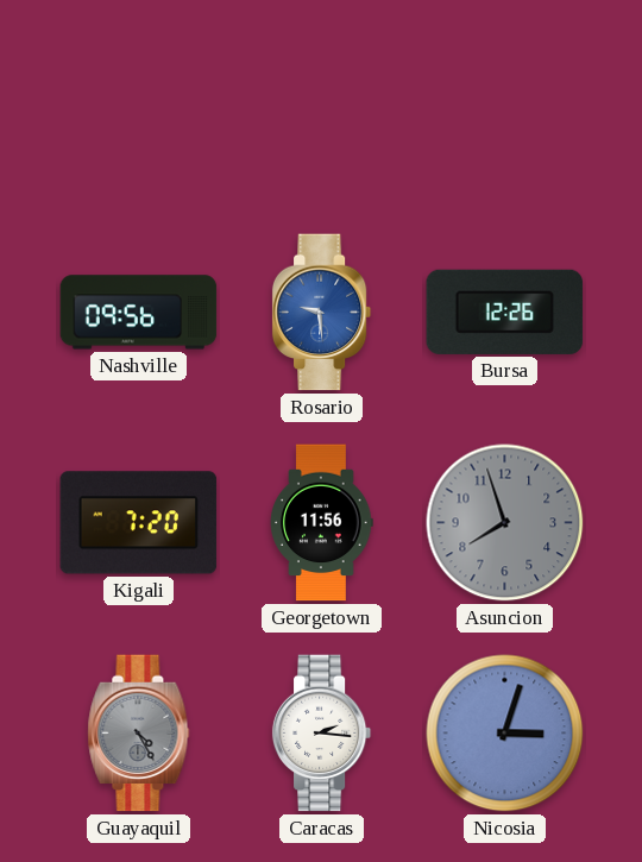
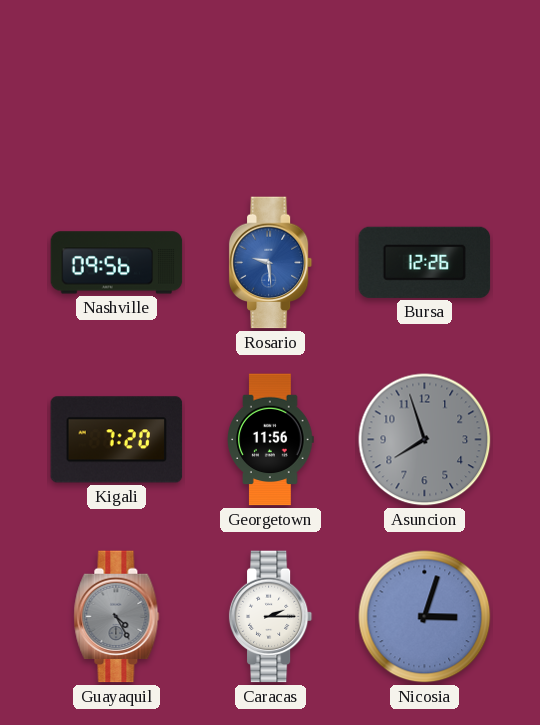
Caracas: 2:16 -> 2:15 (271, 617)
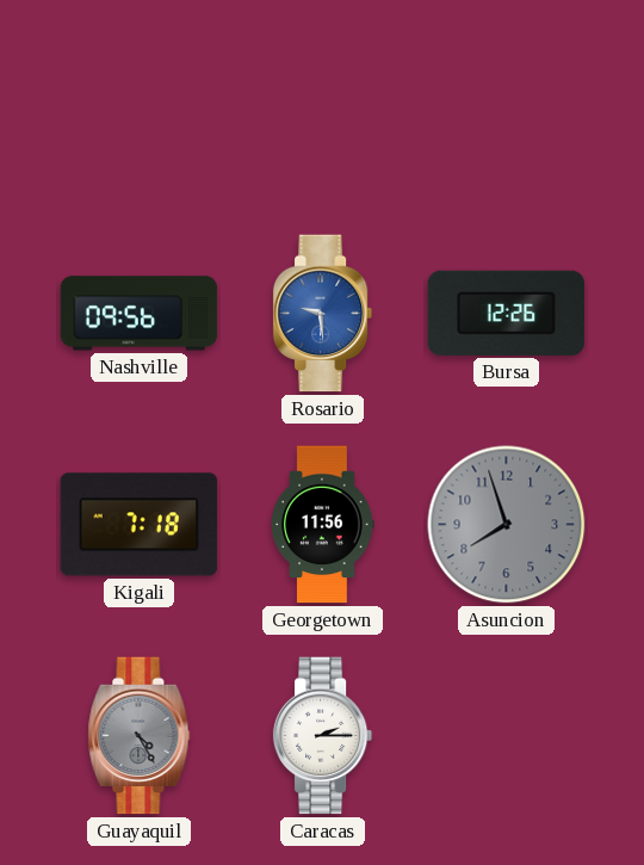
Kigali: 7:20 -> 7:18 (140, 525)
Nicosia: 3:03 -> none (425, 617)
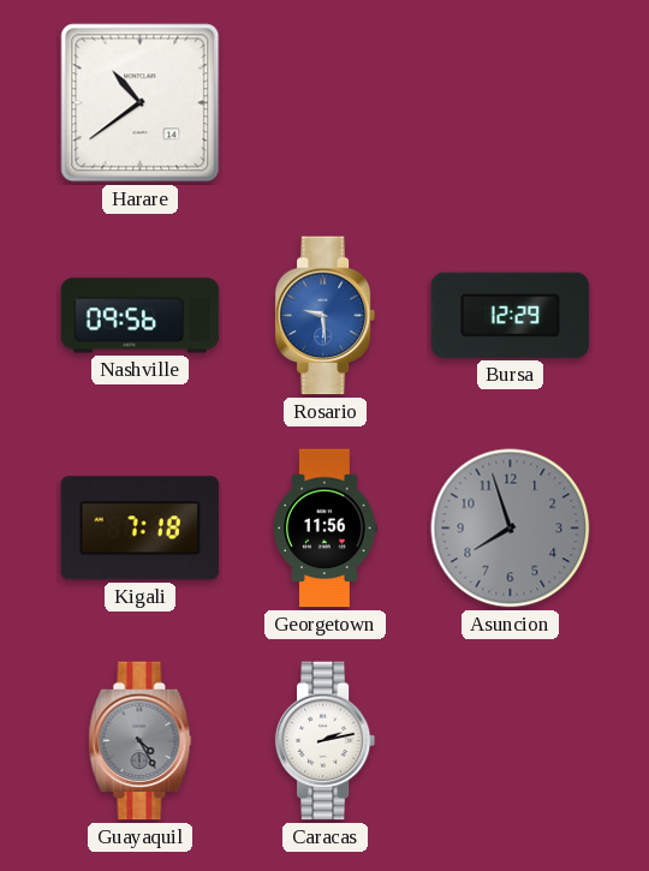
Harare: none -> 10:39 (141, 103)
Bursa: 12:26 -> 12:29 (511, 315)
Caracas: 2:15 -> 2:13 (326, 741)
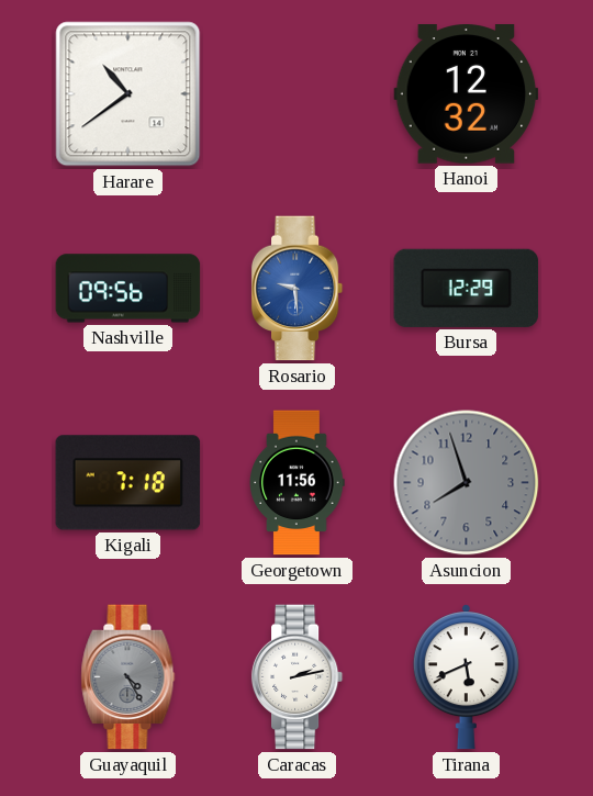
Hanoi: none -> 12:32 (467, 94)
Tirana: none -> 5:41 (466, 677)
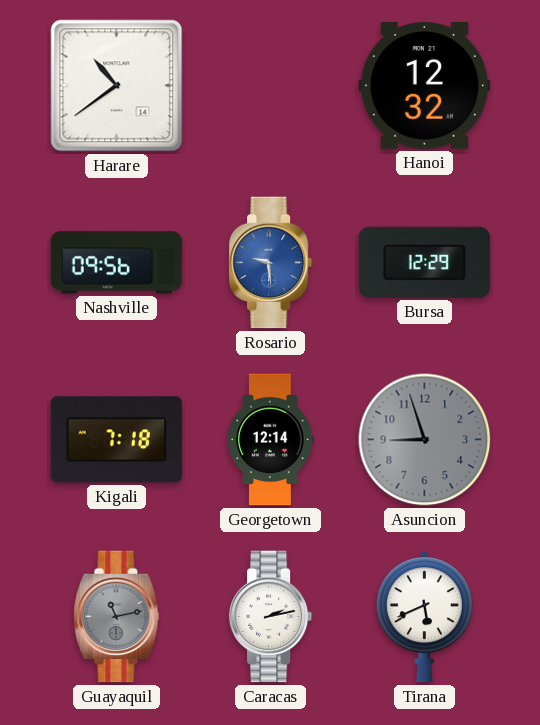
Georgetown: 11:56 -> 12:14 (271, 440)
Asuncion: 7:57 -> 8:57 (425, 440)
Guayaquil: 4:25 -> 11:13 (117, 617)
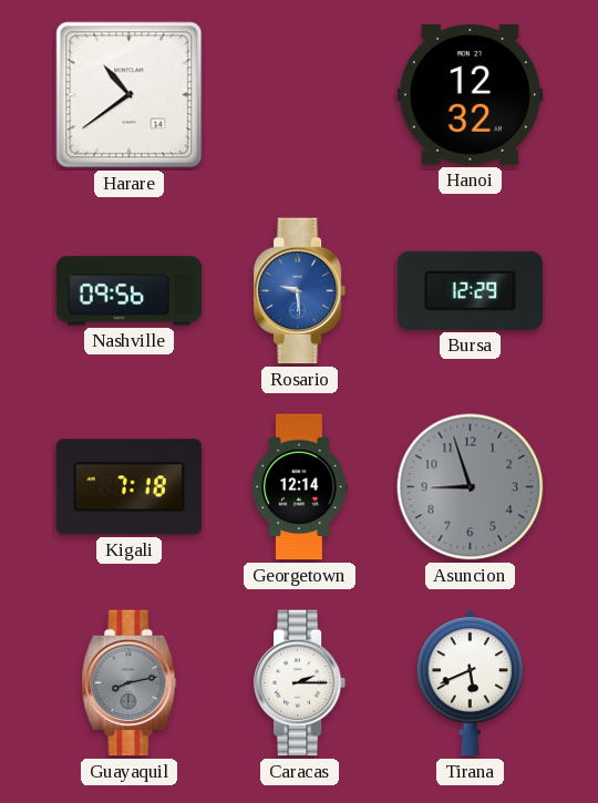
Guayaquil: 11:13 -> 8:13 (130, 683)
Caracas: 2:13 -> 2:15 (300, 683)
